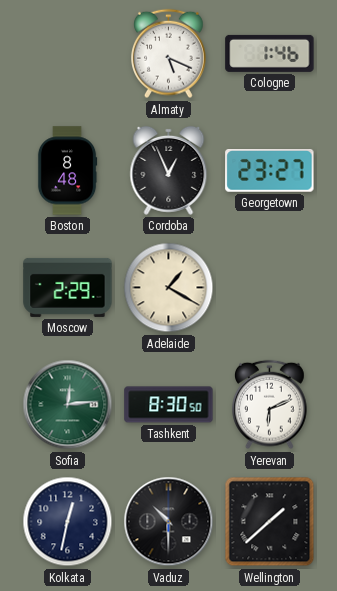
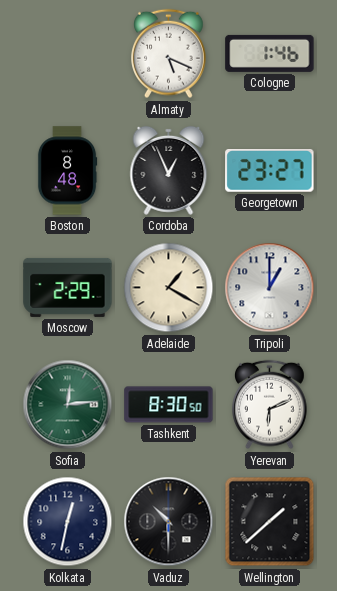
Tripoli: none -> 1:00 (270, 288)
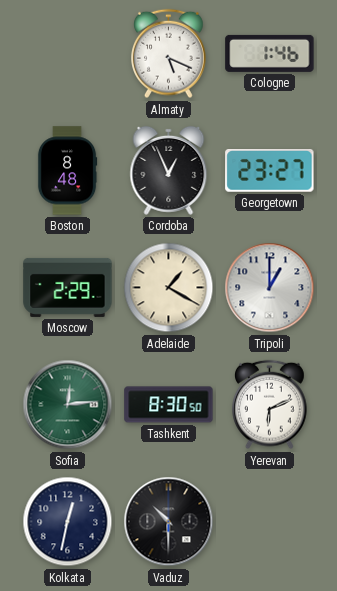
Wellington: 1:38 -> none (270, 522)
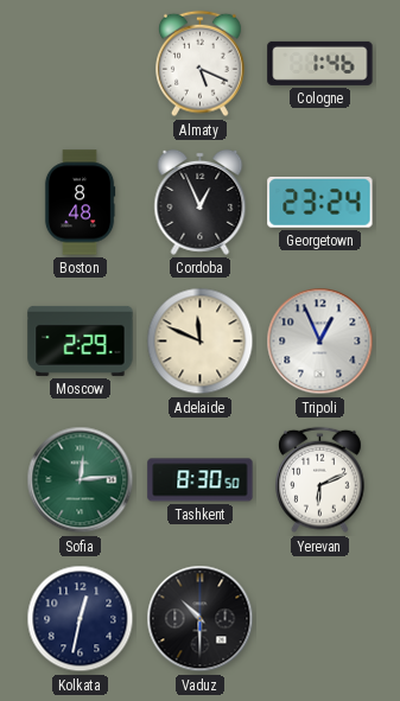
Georgetown: 23:27 -> 23:24 (320, 203)
Adelaide: 1:20 -> 11:49 (201, 342)
Tripoli: 1:00 -> 12:56 (320, 342)
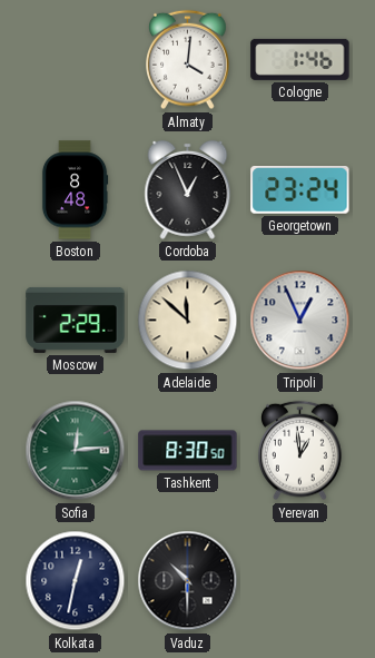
Almaty: 5:19 -> 4:01 (188, 60)
Adelaide: 11:49 -> 11:52 (188, 321)
Yerevan: 6:11 -> 12:59 (300, 451)
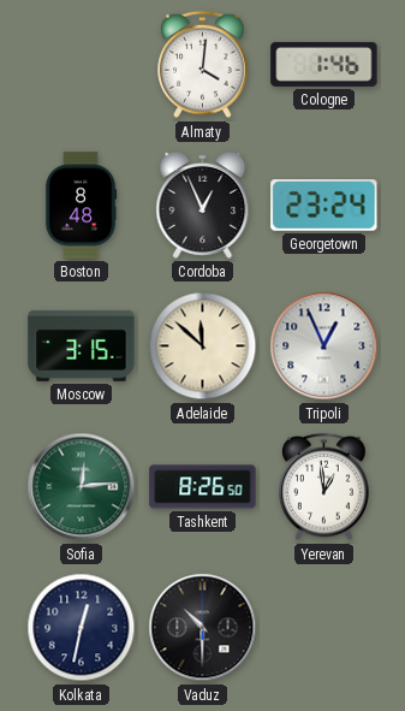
Moscow: 2:29 -> 3:15 (82, 345)
Tashkent: 8:30 -> 8:26 (203, 487)
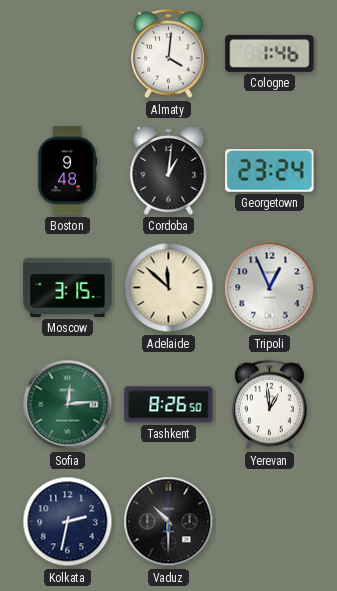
Boston: 8:48 -> 9:48 (67, 171)
Cordoba: 12:56 -> 1:01 (169, 170)
Kolkata: 12:32 -> 2:32 (68, 522)
